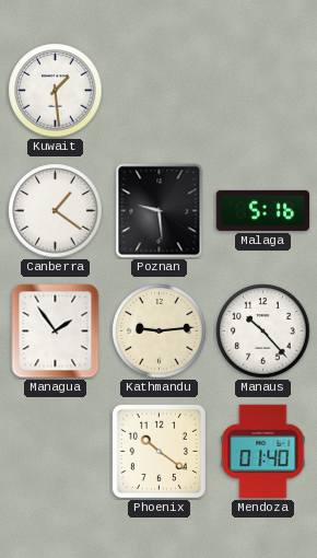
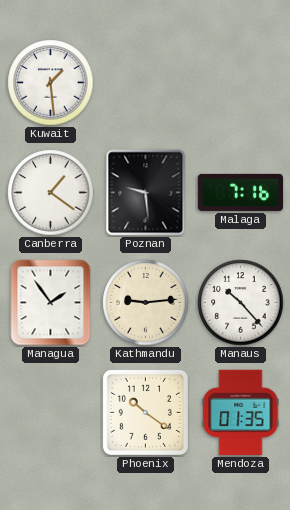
Malaga: 5:16 -> 7:16 (241, 192)
Mendoza: 01:40 -> 01:35 (241, 413)
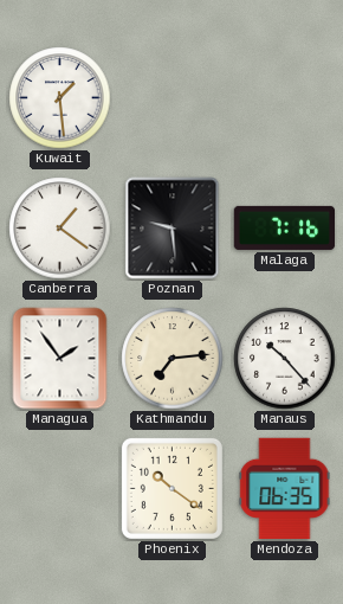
Kathmandu: 9:14 -> 7:14 (173, 359)
Mendoza: 01:35 -> 06:35 (285, 489)
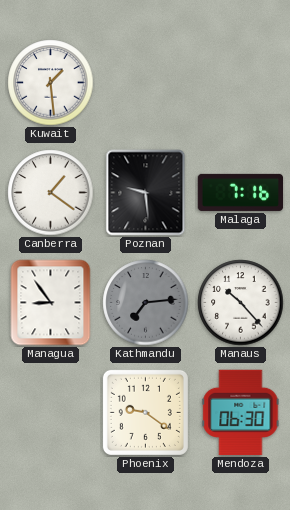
Managua: 1:54 -> 8:54 (51, 303)
Kathmandu dial: cream -> grey (146, 303)
Phoenix: 10:21 -> 9:21 (145, 412)
Mendoza: 06:35 -> 06:30 (241, 413)
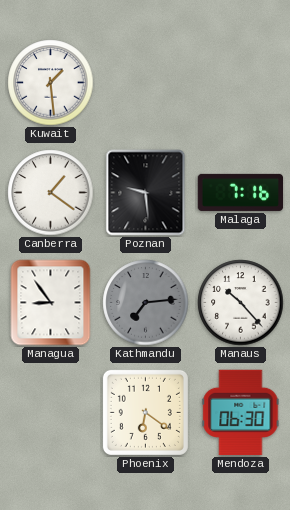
Phoenix: 9:21 -> 6:21 (145, 412)
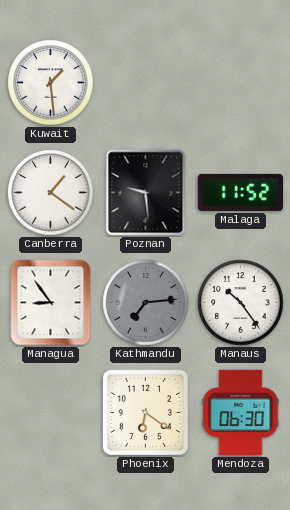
Malaga: 7:16 -> 11:52 (241, 192)
Manaus: 10:23 -> 10:24 (241, 303)
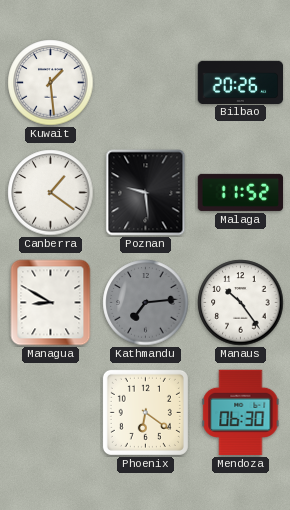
Bilbao: none -> 20:26 (241, 82)
Managua: 8:54 -> 8:50 (51, 303)
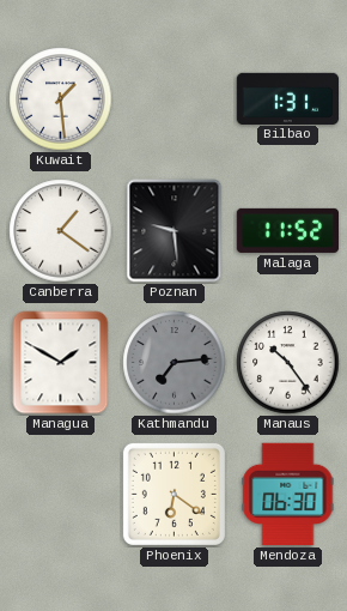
Bilbao: 20:26 -> 1:31 (288, 98)
Managua: 8:50 -> 1:50 (61, 363)
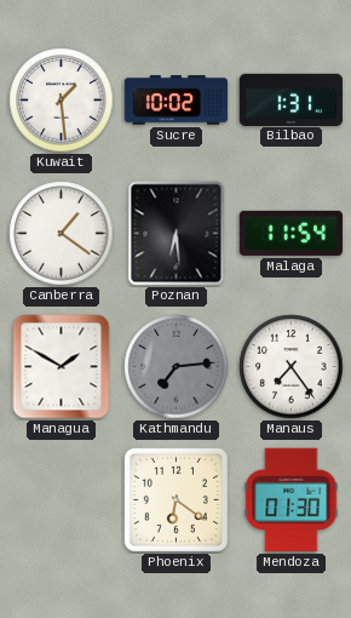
Sucre: none -> 10:02 (177, 101)
Poznan: 9:29 -> 6:29 (177, 234)
Malaga: 11:52 -> 11:54 (292, 233)
Manaus: 10:24 -> 7:24 (292, 367)
Mendoza: 06:30 -> 01:30 (292, 500)
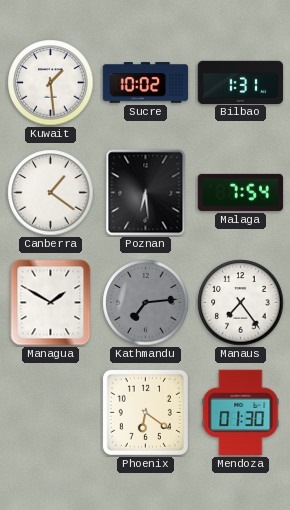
Malaga: 11:54 -> 7:54 (241, 192)
